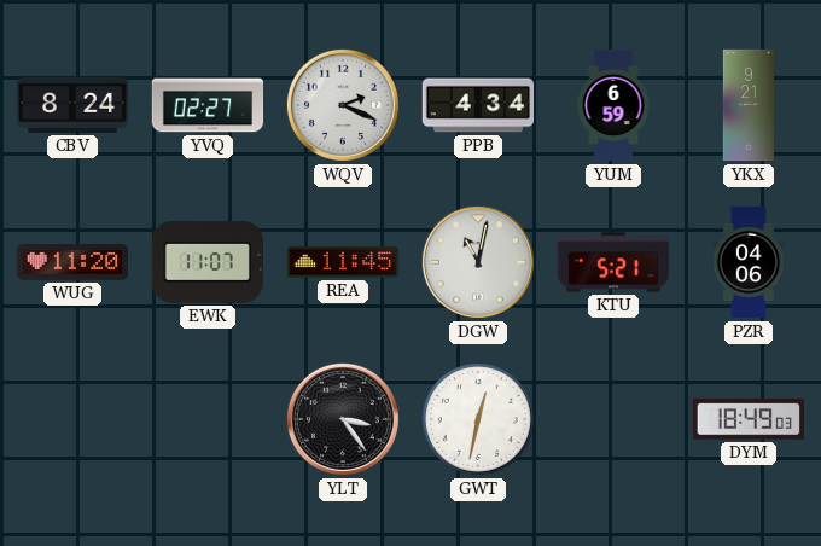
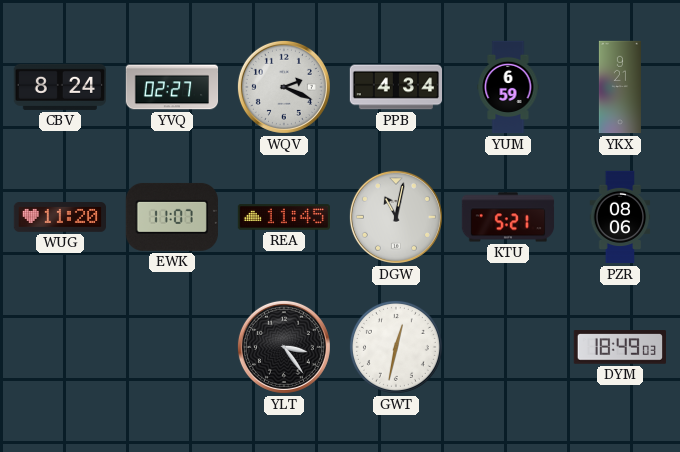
PZR: 04:06 -> 08:06 (620, 217)
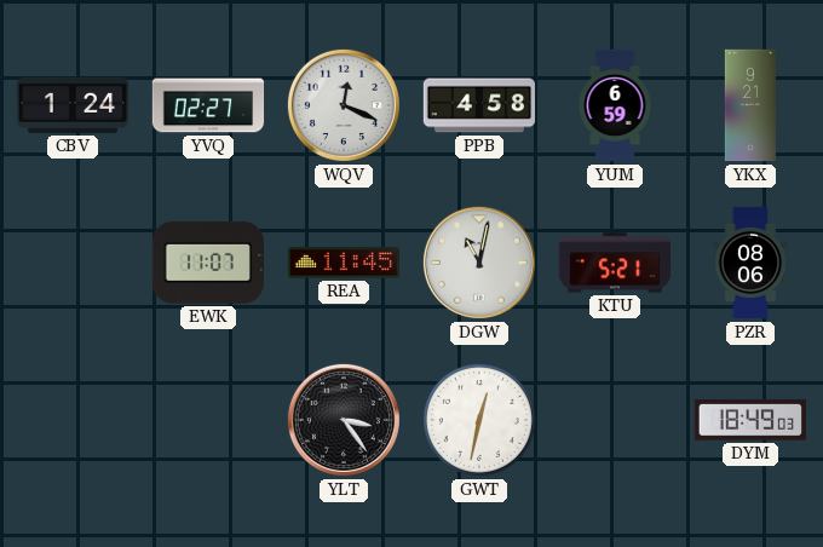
CBV: 8:24 -> 1:24 (71, 105)
WQV: 2:19 -> 12:19 (344, 105)
PPB: 4:34 -> 4:58 (479, 105)
WUG: 11:20 -> none (60, 217)
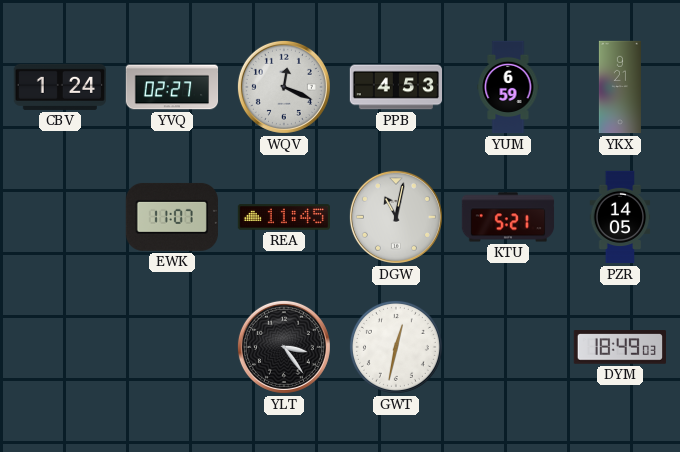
PPB: 4:58 -> 4:53 (396, 87)
PZR: 08:06 -> 14:05 (620, 217)
